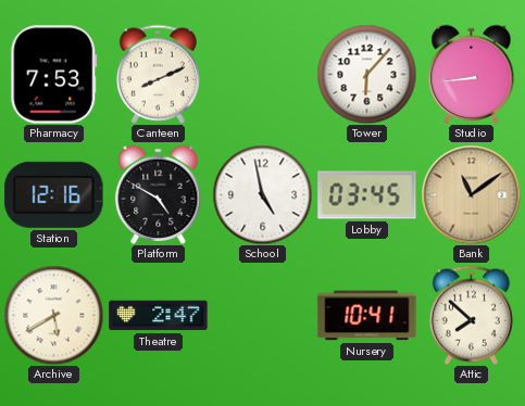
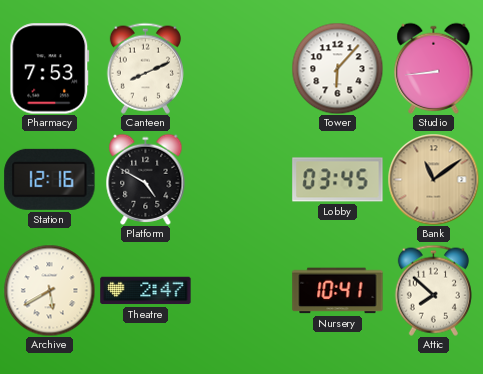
School: 4:58 -> none (262, 194)
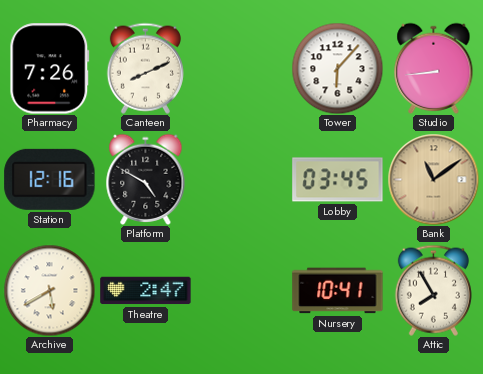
Pharmacy: 7:53 -> 7:26 (50, 69)
Attic: 7:52 -> 7:55 (433, 290)
